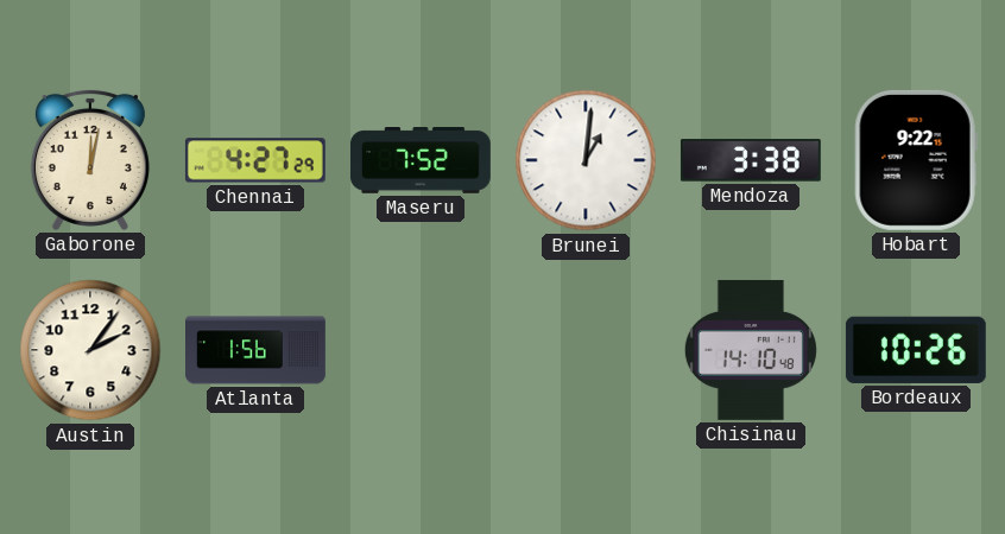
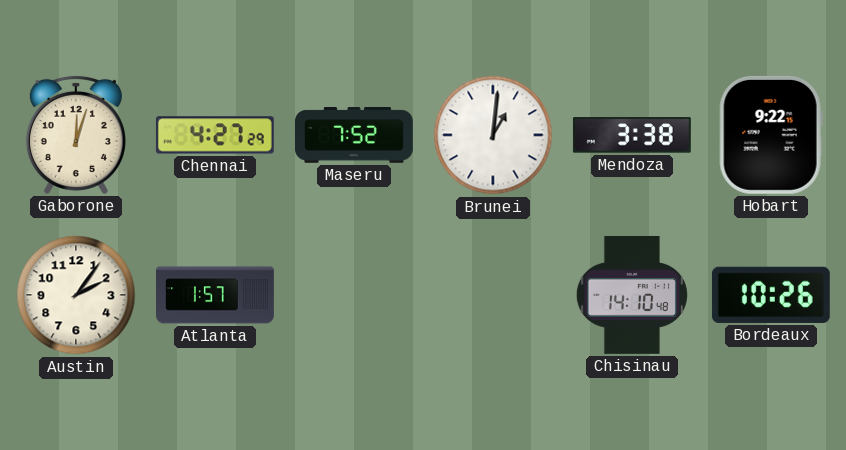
Gaborone: 12:02 -> 12:03 (76, 135)
Atlanta: 1:56 -> 1:57 (216, 295)
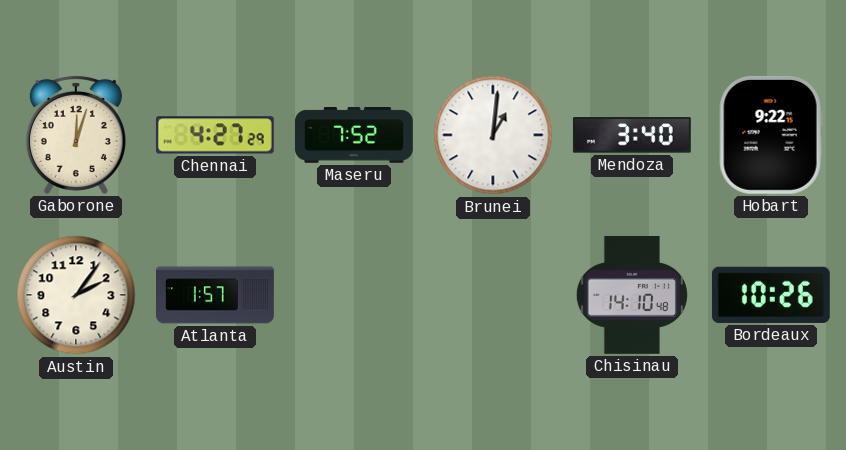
Mendoza: 3:38 -> 3:40 (632, 135)
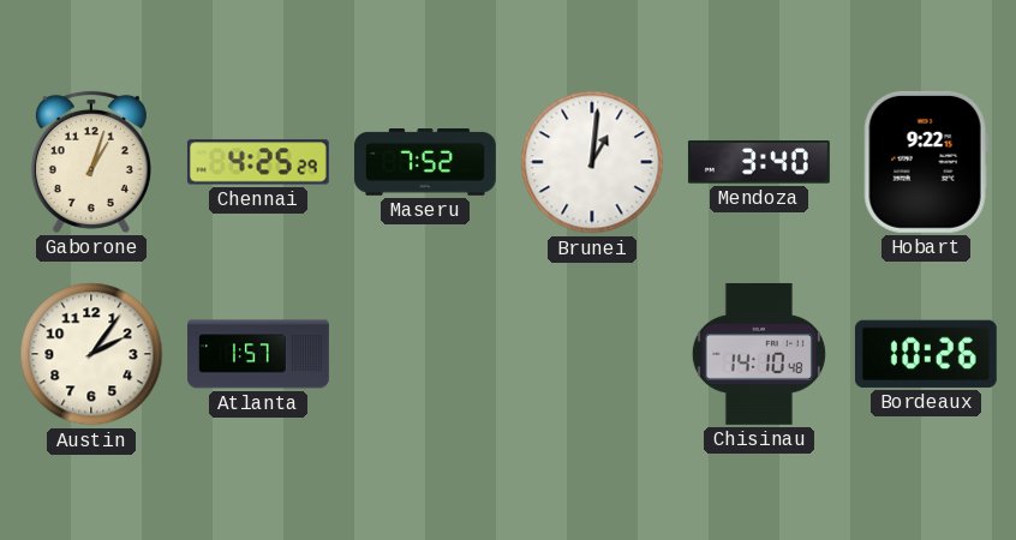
Gaborone: 12:03 -> 1:03 (91, 162)
Chennai: 4:27 -> 4:25 (258, 162)
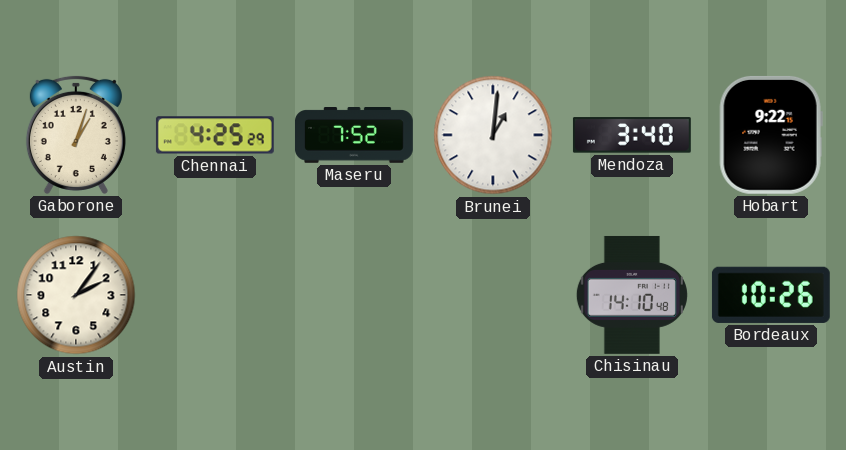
Atlanta: 1:57 -> none (259, 354)
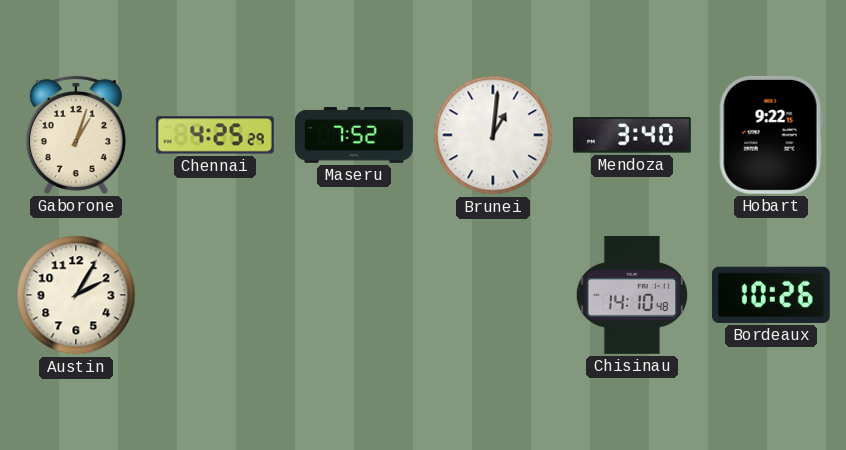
Austin: 2:06 -> 2:05 (76, 295)
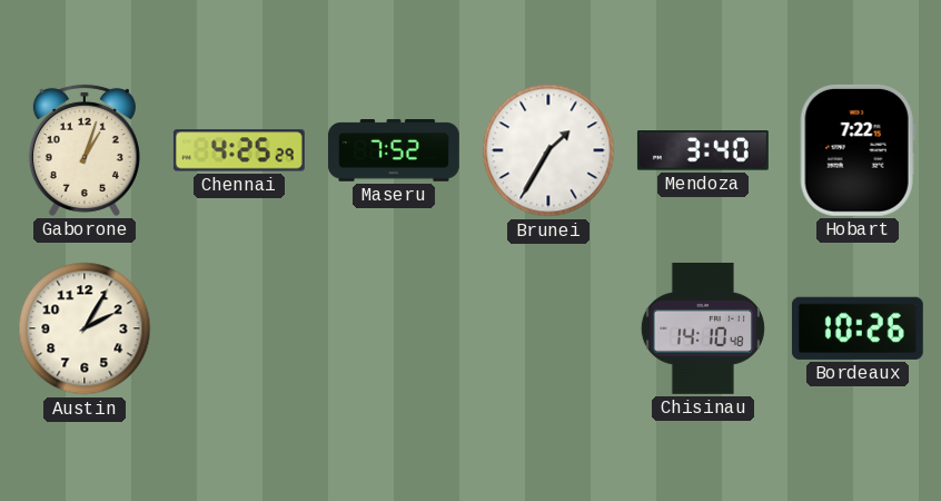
Brunei: 1:01 -> 1:35 (548, 150)
Hobart: 9:22 -> 7:22 (858, 150)
